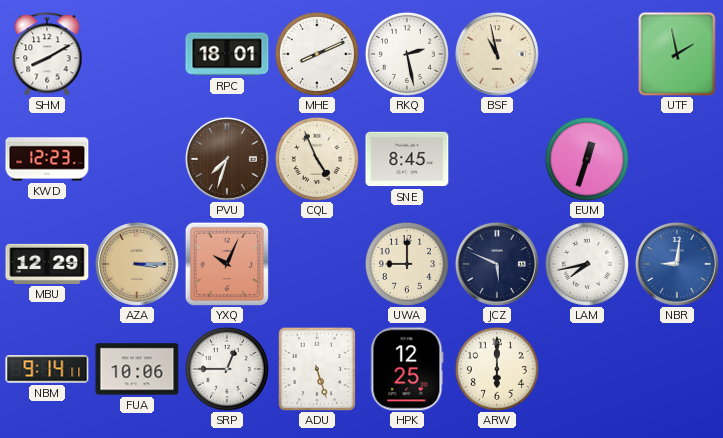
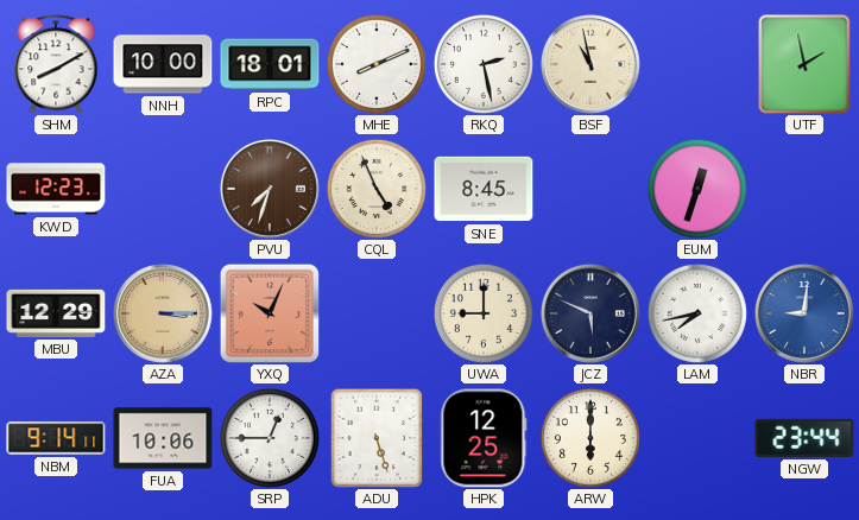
NNH: none -> 10:00 (163, 64)
NGW: none -> 23:44 (804, 438)
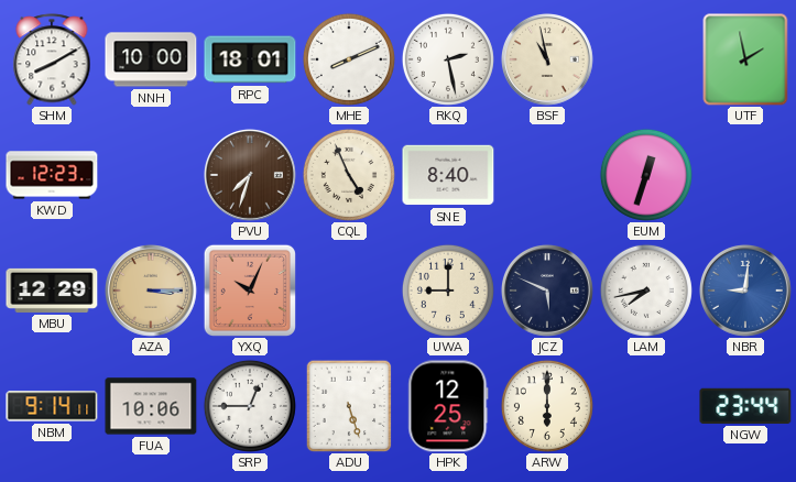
SNE: 8:45 -> 8:40 (448, 175)
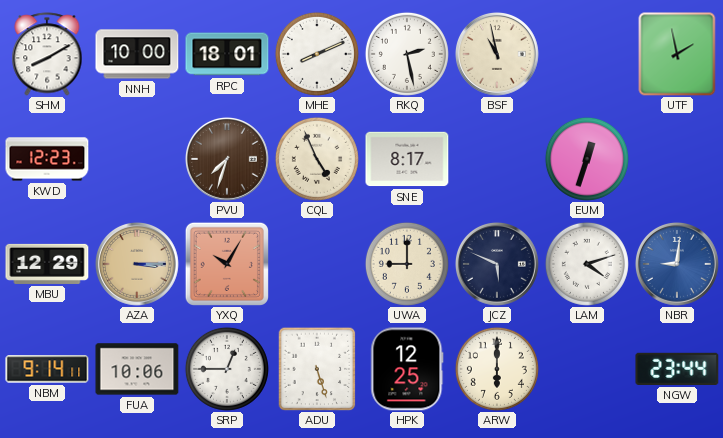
SNE: 8:40 -> 8:17 (407, 159)
YXQ: 10:04 -> 10:05 (227, 264)
LAM: 7:43 -> 4:12 (587, 264)
